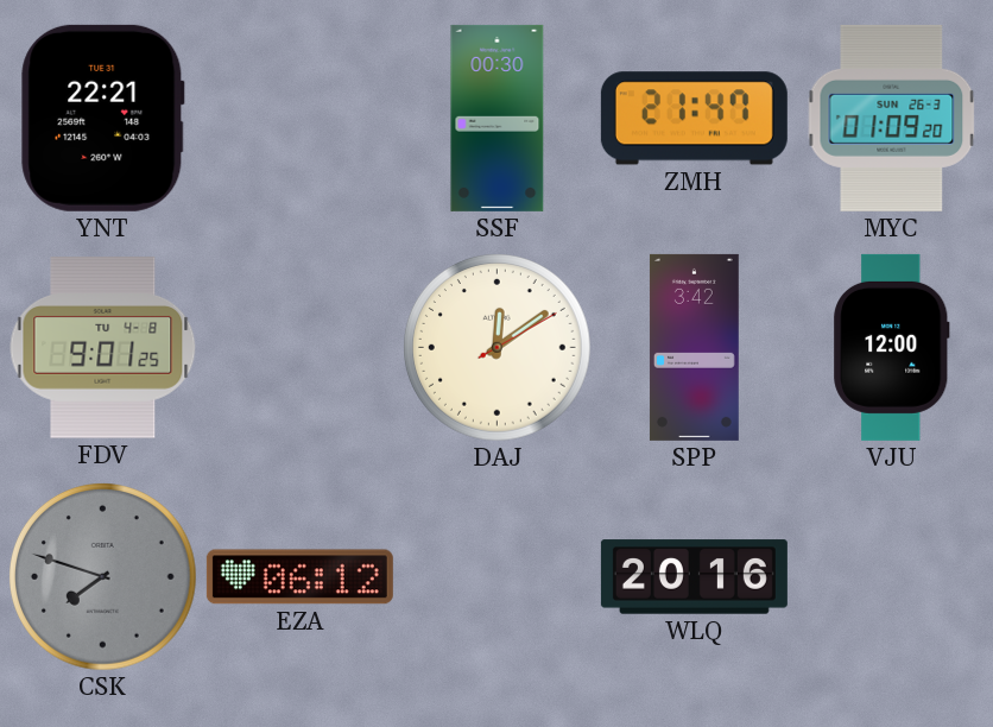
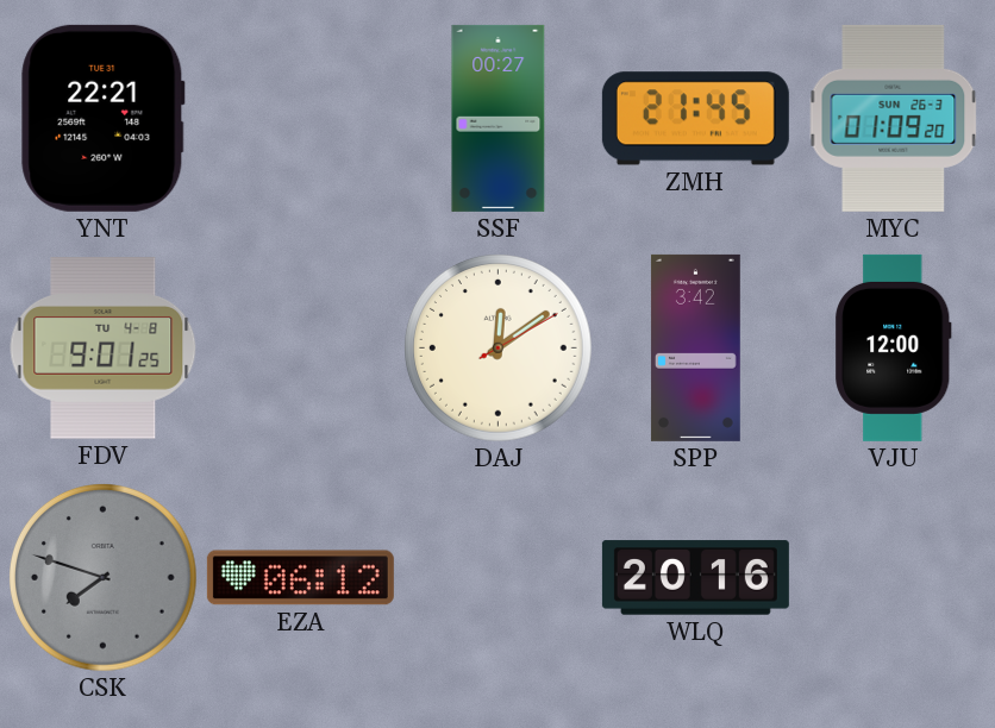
SSF: 00:30 -> 00:27 (499, 118)
ZMH: 21:47 -> 21:45 (695, 119)
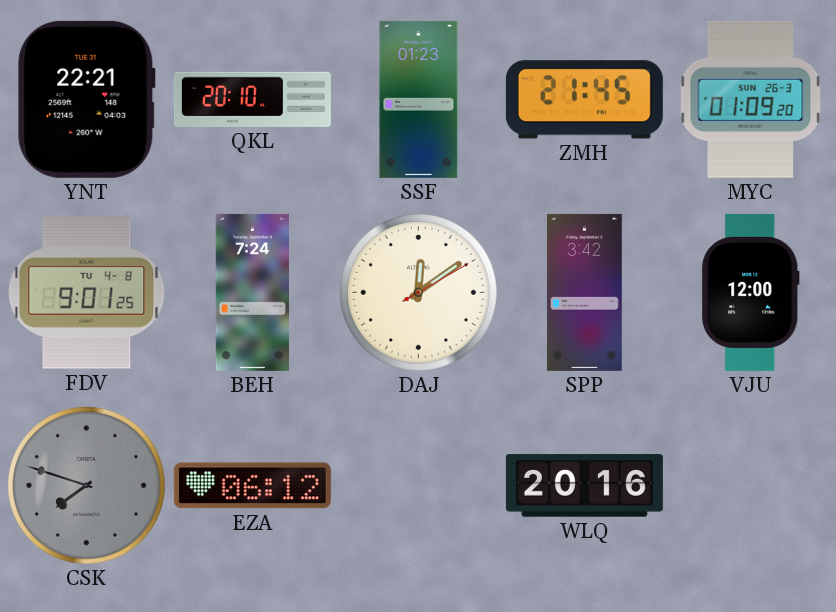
QKL: none -> 20:10 (252, 99)
SSF: 00:27 -> 01:23 (419, 99)
BEH: none -> 7:24 (252, 292)
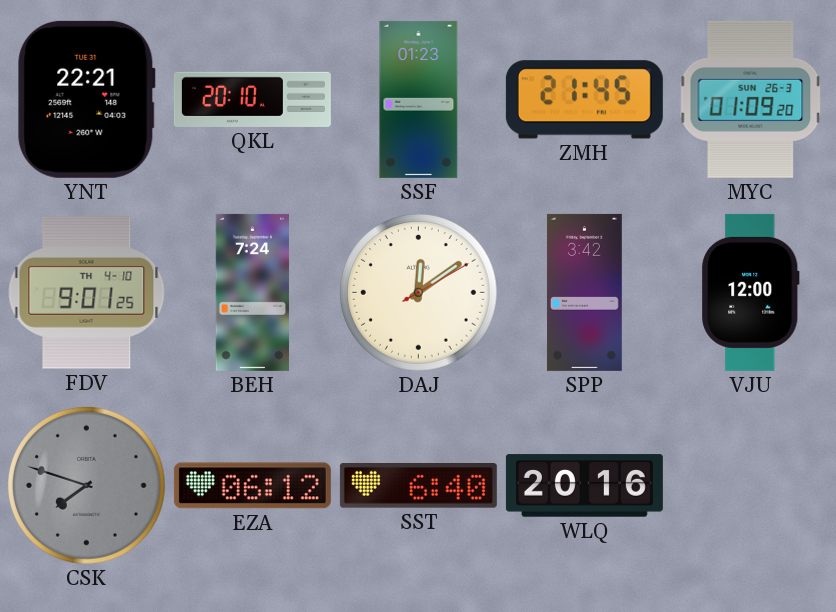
FDV date: TU 4-8 -> TH 4-10 (87, 293)
SST: none -> 6:40 (418, 486)
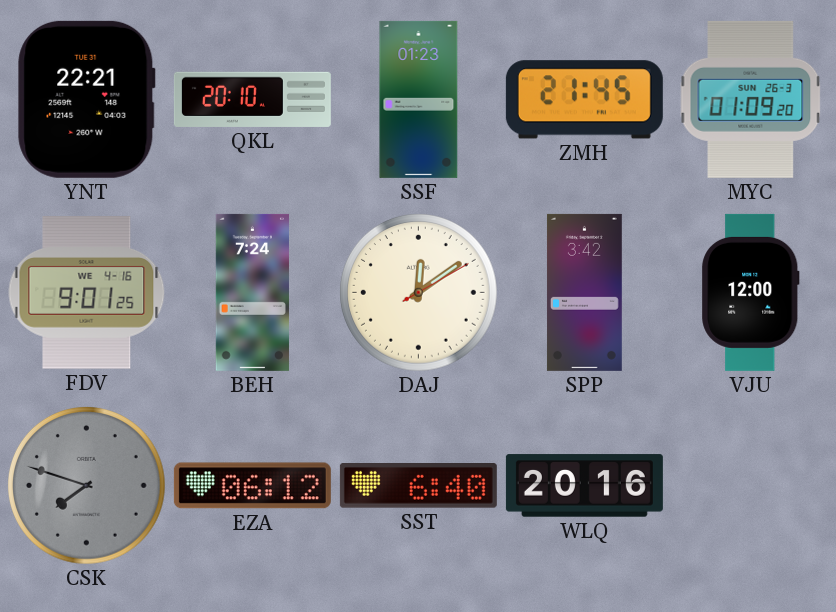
FDV date: TH 4-10 -> WE 4-16 (87, 293)
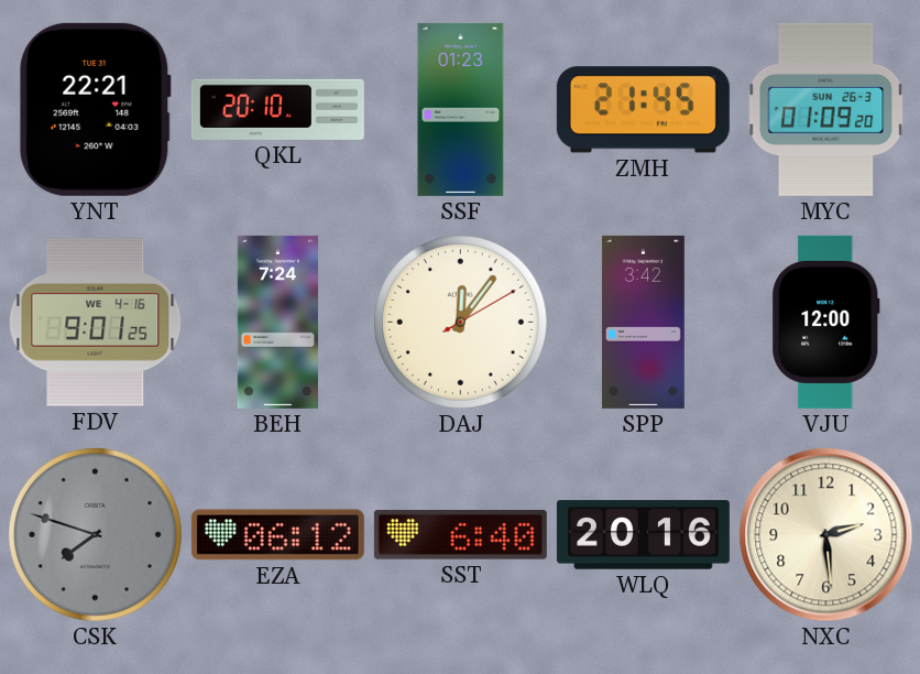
DAJ: 12:09 -> 12:06 (461, 323)
NXC: none -> 2:29 (826, 535)
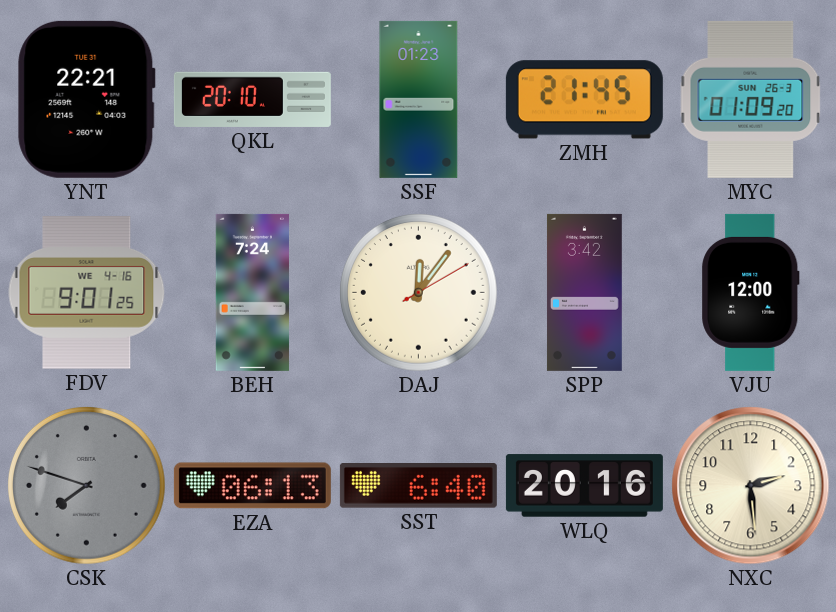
EZA: 06:12 -> 06:13 (252, 486)
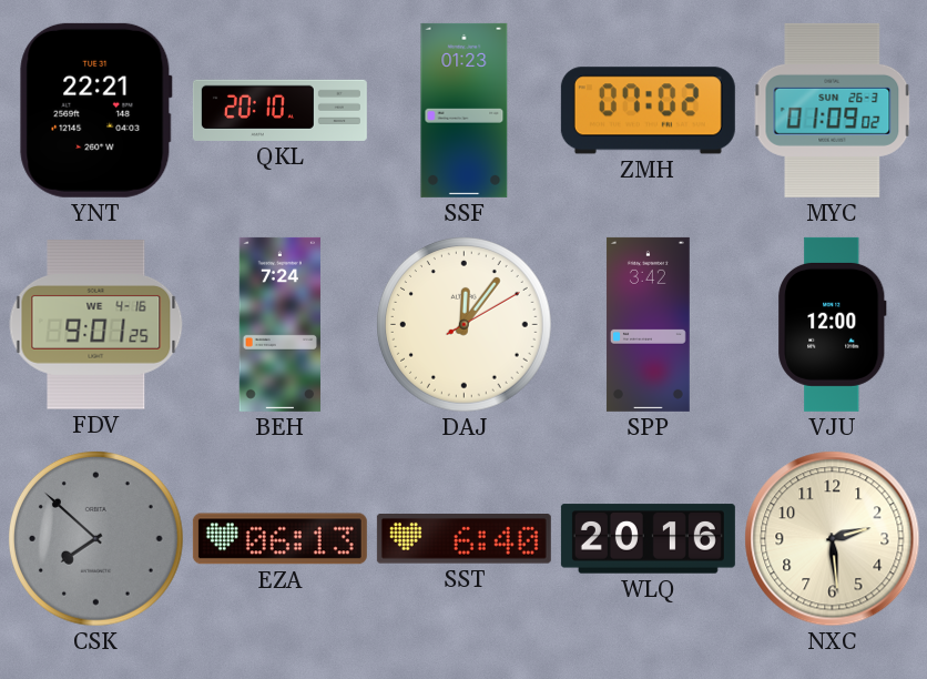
ZMH: 21:45 -> 07:02 (648, 111)
MYC: 01:09:20 -> 01:09:02 (833, 110)
CSK: 7:48 -> 7:52 (96, 539)
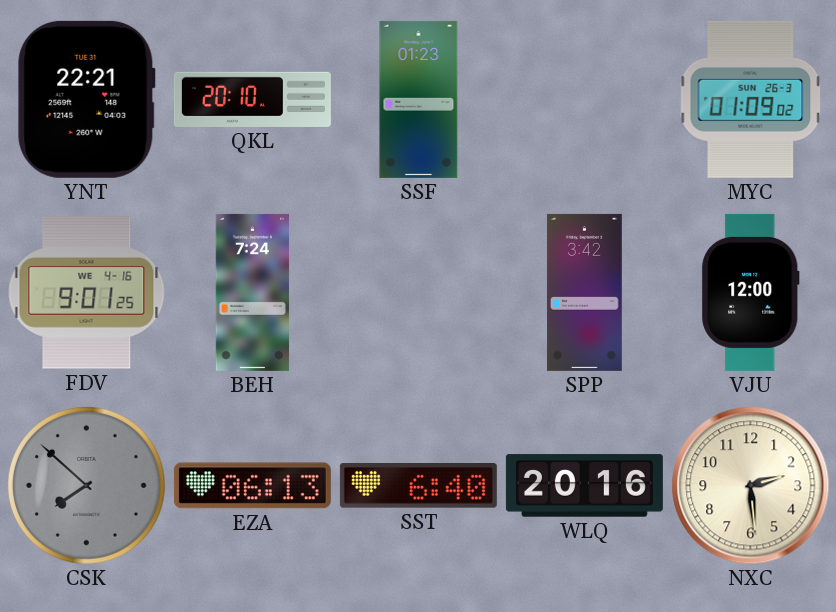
ZMH: 07:02 -> none (648, 111)
DAJ: 12:06 -> none (465, 325)
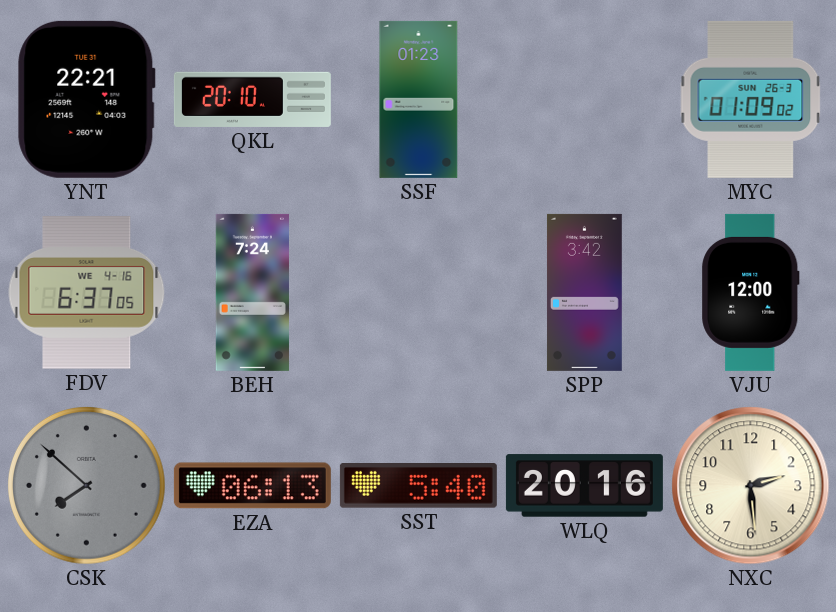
FDV: 9:01 -> 6:37 (87, 293)
SST: 6:40 -> 5:40 (418, 486)
